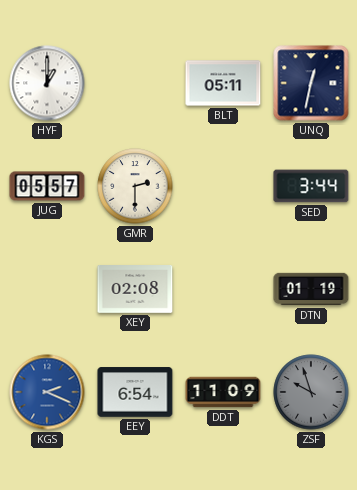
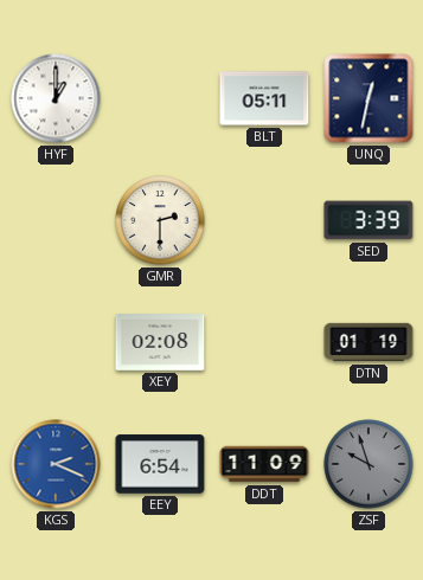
JUG: 05:57 -> none (47, 186)
SED: 3:44 -> 3:39 (368, 220)
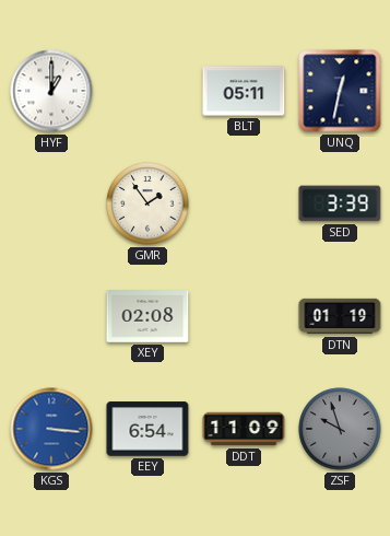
GMR: 2:30 -> 1:54 (147, 203)
KGS: 2:19 -> 3:16 (51, 429)
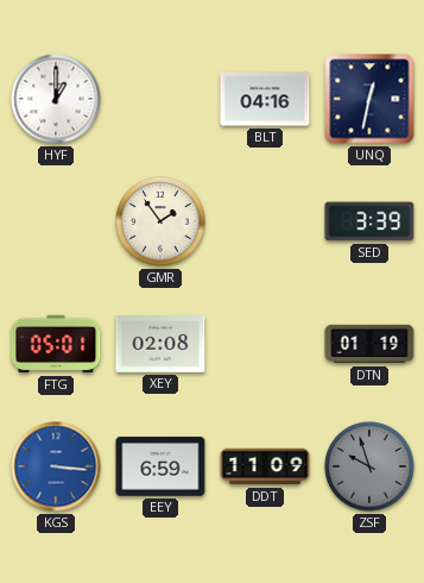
BLT: 05:11 -> 04:16 (265, 99)
FTG: none -> 05:01 (56, 344)
EEY: 6:54 -> 6:59 (160, 466)
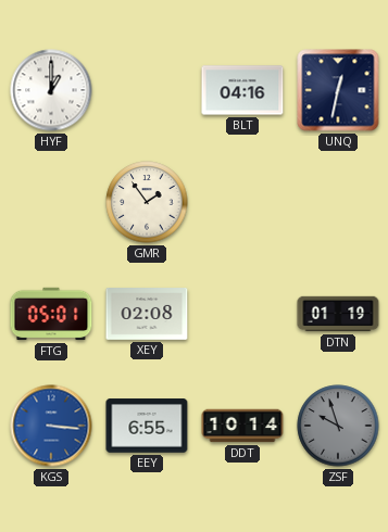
SED: 3:39 -> none (369, 221)
EEY: 6:59 -> 6:55 (147, 426)
DDT: 11:09 -> 10:14 (242, 426)
